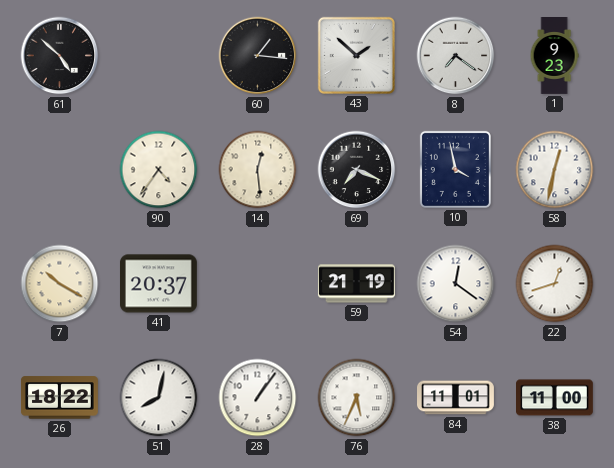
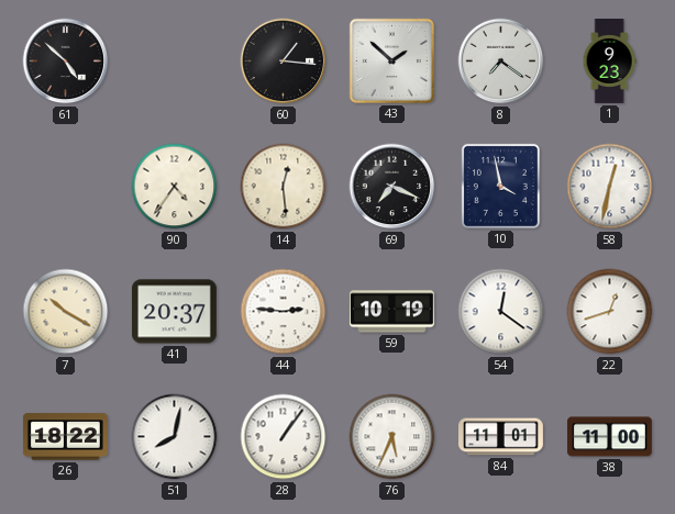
44: none -> 2:46 (284, 312)
59: 21:19 -> 10:19 (391, 312)
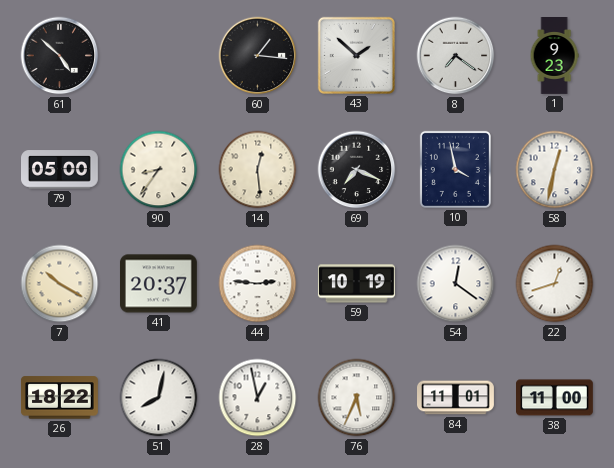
79: none -> 05:00 (60, 170)
90: 4:36 -> 8:36 (159, 170)
28: 1:06 -> 12:58 (258, 398)
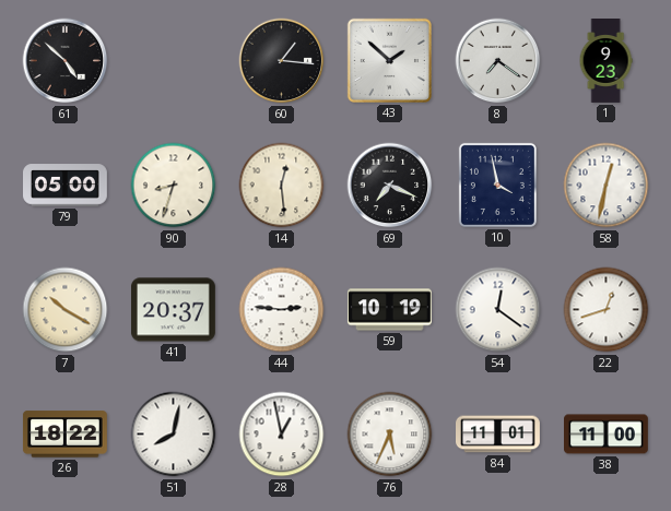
90: 8:36 -> 8:33 (174, 186)
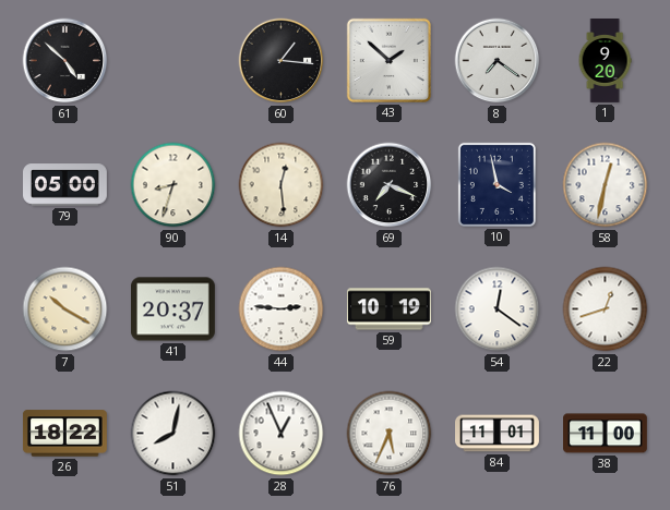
1: 9:23 -> 9:20 (605, 61)
28: 12:58 -> 12:56 (282, 434)
